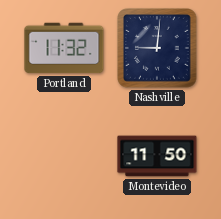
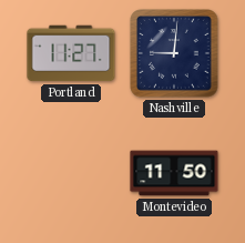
Portland: 11:32 -> 11:27 (71, 53)
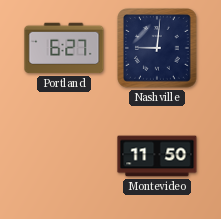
Portland: 11:27 -> 6:27 (64, 48)
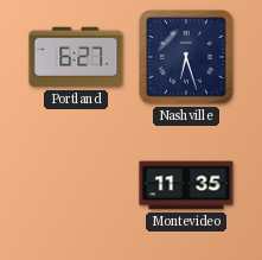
Nashville: 9:01 -> 6:27 (187, 58)
Montevideo: 11:50 -> 11:35 (186, 185)
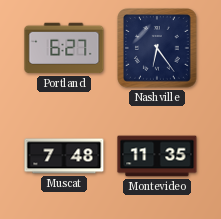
Nashville: 6:27 -> 6:24 (158, 49)
Muscat: none -> 7:48 (64, 156)
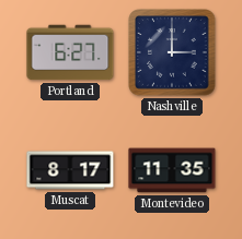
Nashville: 6:24 -> 3:00 (173, 53)
Muscat: 7:48 -> 8:17 (70, 170)
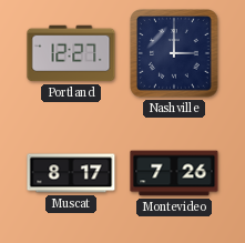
Portland: 6:27 -> 12:27 (71, 53)
Montevideo: 11:35 -> 7:26 (174, 173)
